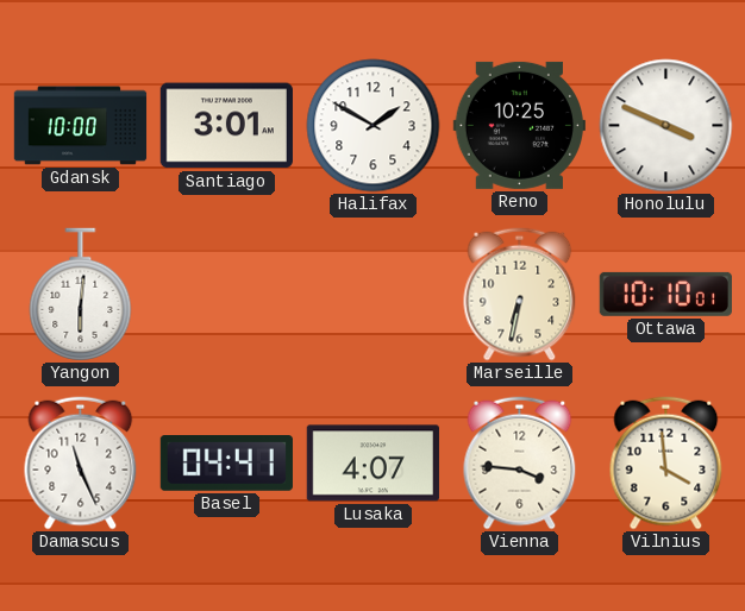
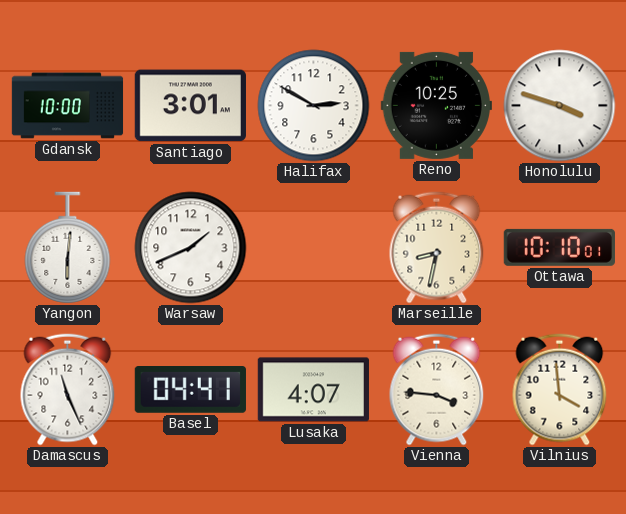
Halifax: 1:50 -> 2:50 (314, 106)
Honolulu: 3:49 -> 3:48 (560, 106)
Warsaw: none -> 1:41 (191, 248)
Marseille: 6:32 -> 8:32 (437, 248)
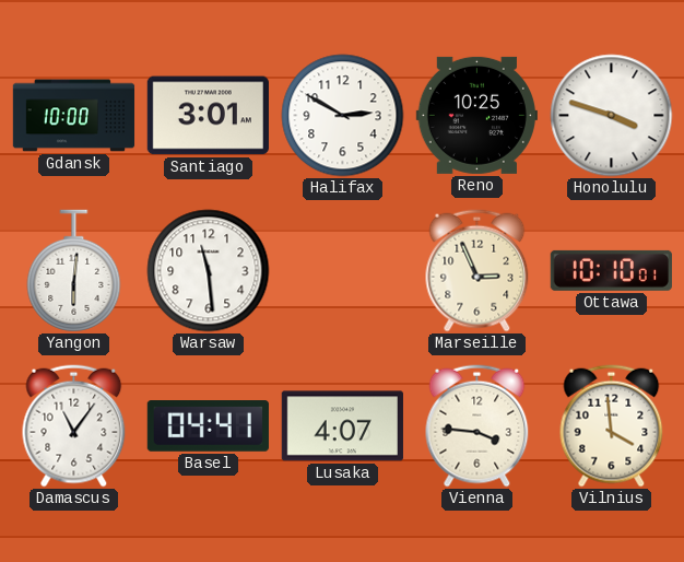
Warsaw: 1:41 -> 11:29 (209, 271)
Marseille: 8:32 -> 2:56 (477, 271)
Damascus: 11:26 -> 11:06 (74, 426)
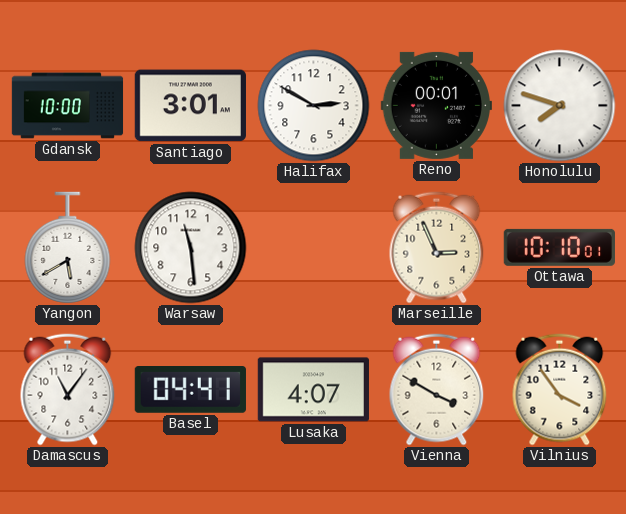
Reno: 10:25 -> 00:01 (436, 105)
Honolulu: 3:48 -> 7:48 (560, 106)
Yangon: 6:01 -> 5:40 (68, 248)
Vienna: 3:46 -> 3:50 (437, 390)
Vilnius: 3:59 -> 3:54 (560, 390)
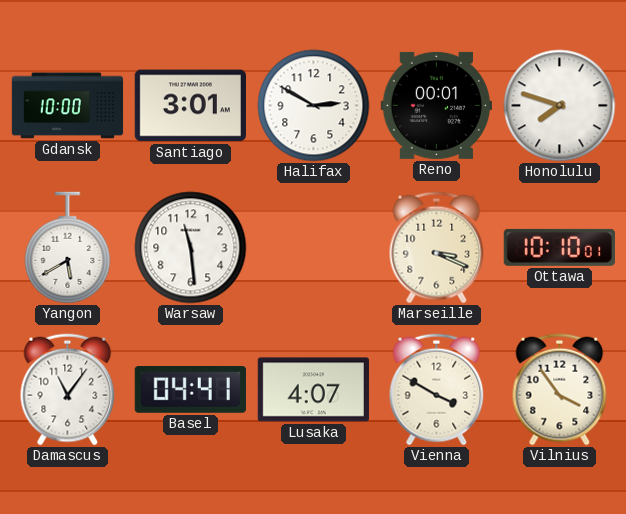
Marseille: 2:56 -> 3:19 (437, 248)
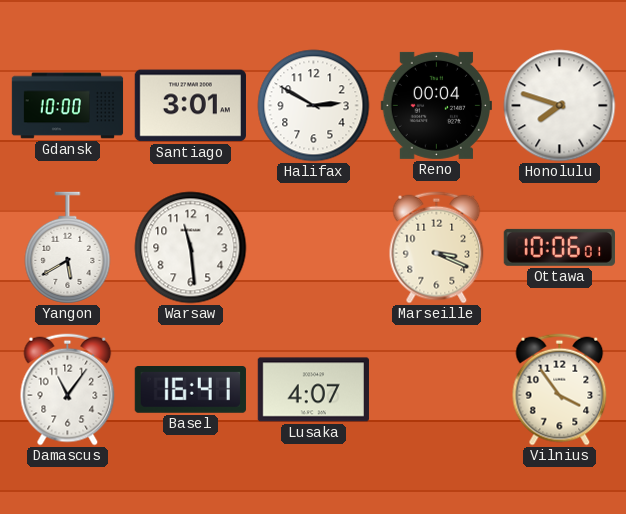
Reno: 00:01 -> 00:04 (436, 105)
Ottawa: 10:10 -> 10:06 (559, 247)
Basel: 04:41 -> 16:41 (190, 390)
Vienna: 3:50 -> none (437, 390)
